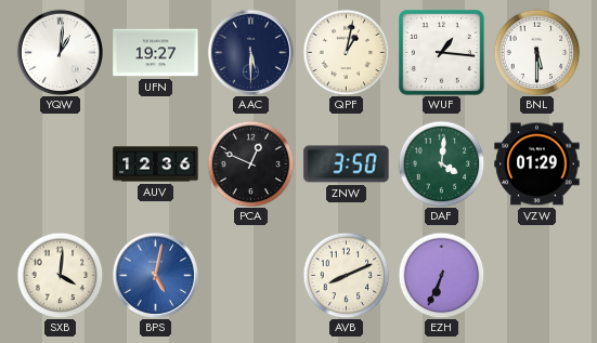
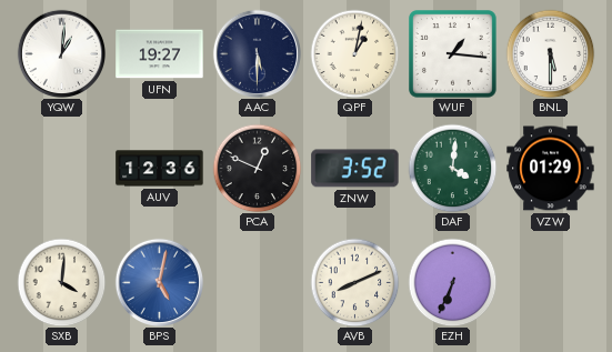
ZNW: 3:50 -> 3:52 (355, 169)
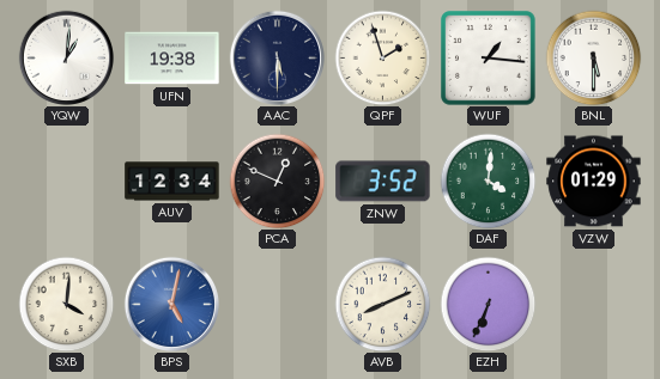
UFN: 19:27 -> 19:38 (172, 59)
QPF: 1:02 -> 1:57 (382, 57)
AUV: 12:36 -> 12:34 (172, 182)
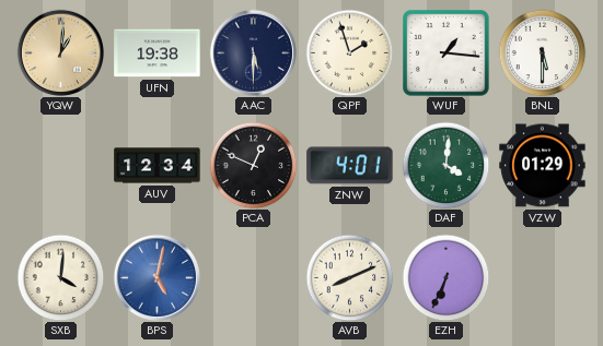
YQW dial: white -> champagne (60, 52)
ZNW: 3:52 -> 4:01 (350, 166)
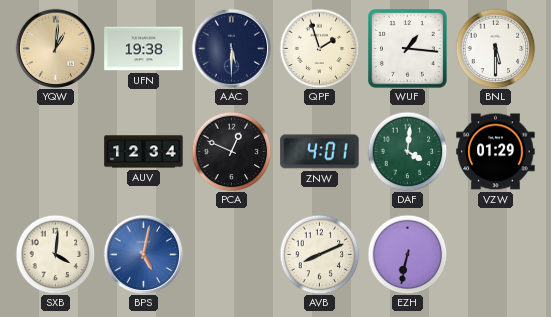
EZH: 6:34 -> 6:32 (407, 254)
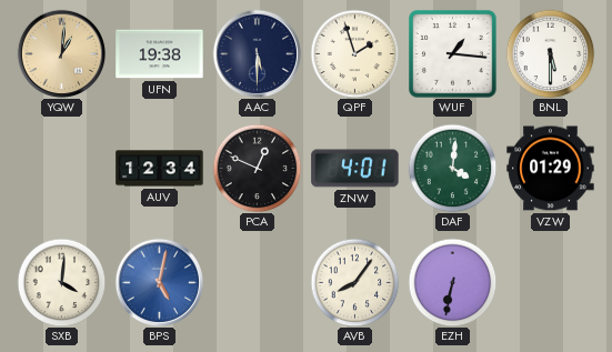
AVB: 8:11 -> 8:06 (354, 282)
